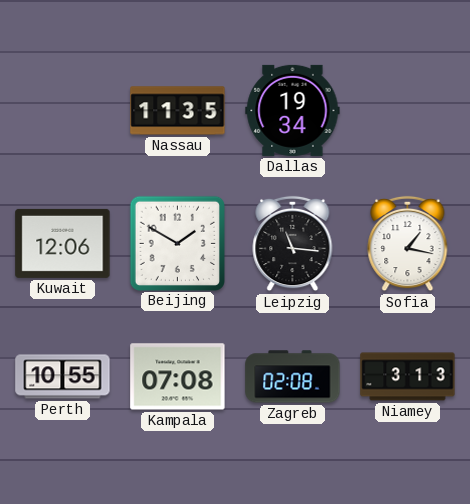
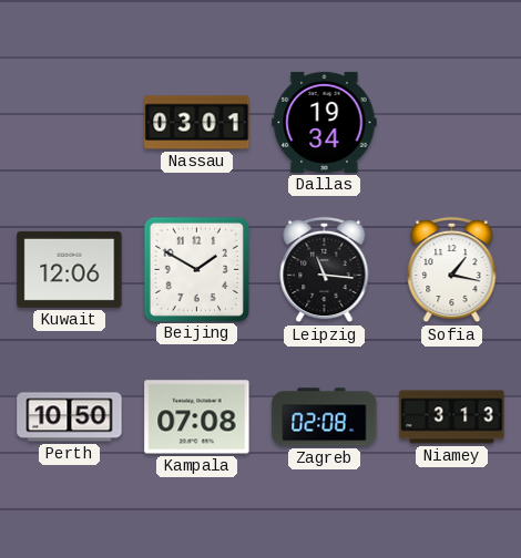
Nassau: 11:35 -> 03:01 (197, 123)
Perth: 10:55 -> 10:50 (70, 417)
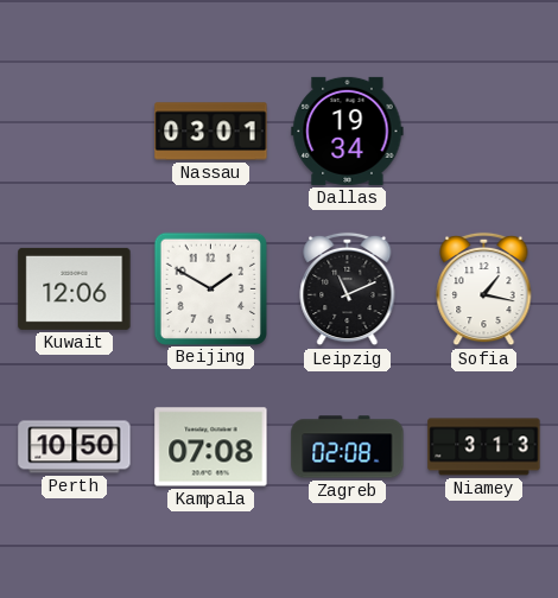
Leipzig: 11:16 -> 11:11 (348, 290)
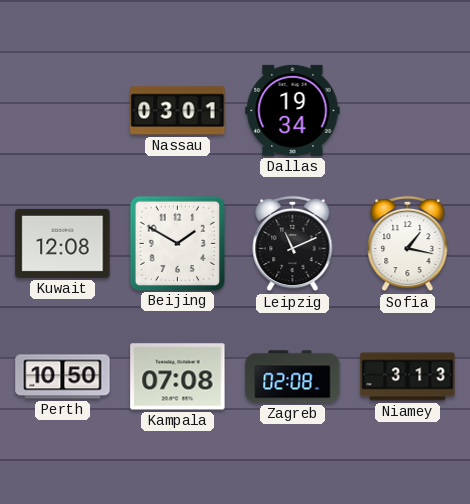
Kuwait: 12:06 -> 12:08 (63, 243)
